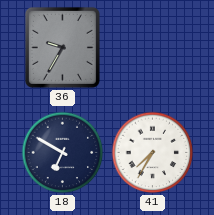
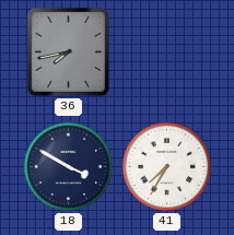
36: 9:35 -> 7:43 (68, 51)
18: 6:50 -> 3:50 (69, 167)
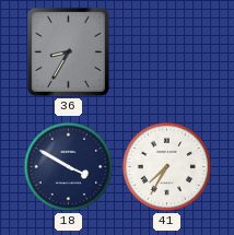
36: 7:43 -> 8:35 (68, 51)
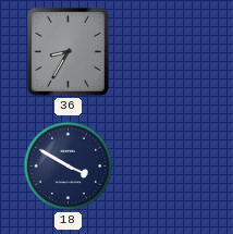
41: 7:35 -> none (167, 167)
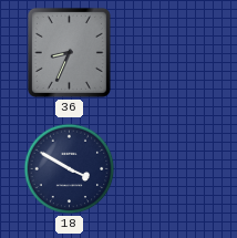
36: 8:35 -> 8:34 (69, 52)
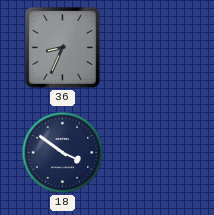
18: 3:50 -> 3:51 (63, 153)
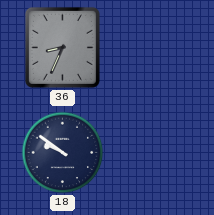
18: 3:51 -> 9:51 (63, 153)
